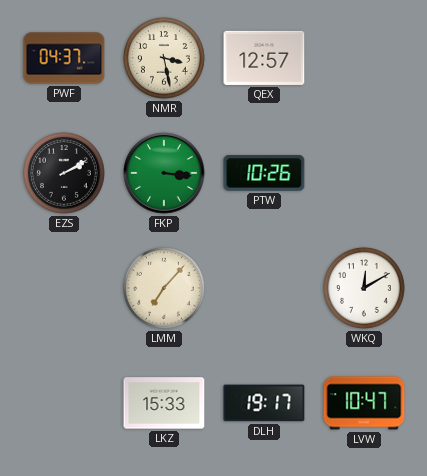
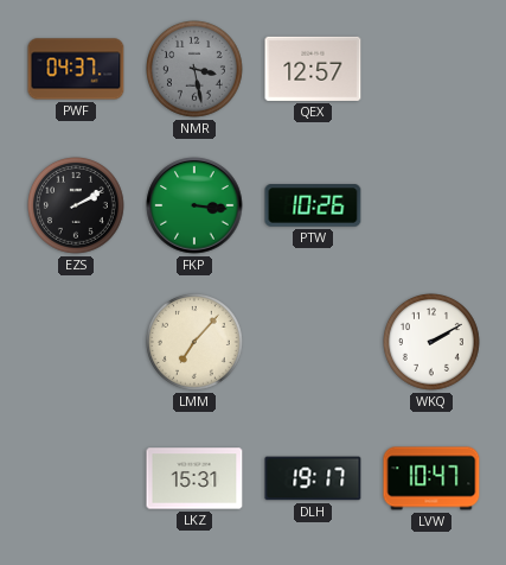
NMR dial: cream -> grey (196, 70)
WKQ: 12:10 -> 2:10 (433, 343)
LKZ: 15:33 -> 15:31 (194, 478)
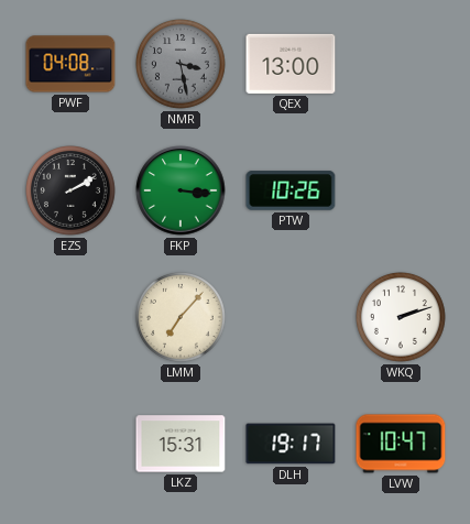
PWF: 04:37 -> 04:08 (70, 64)
QEX: 12:57 -> 13:00 (291, 64)
WKQ: 2:10 -> 2:12 (402, 318)
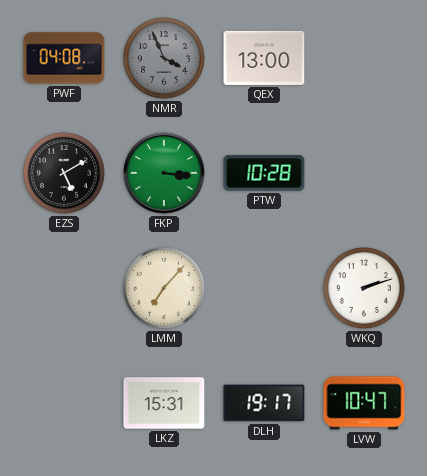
NMR: 3:28 -> 3:56 (165, 59)
EZS: 2:10 -> 5:10 (65, 174)
PTW: 10:26 -> 10:28 (264, 173)
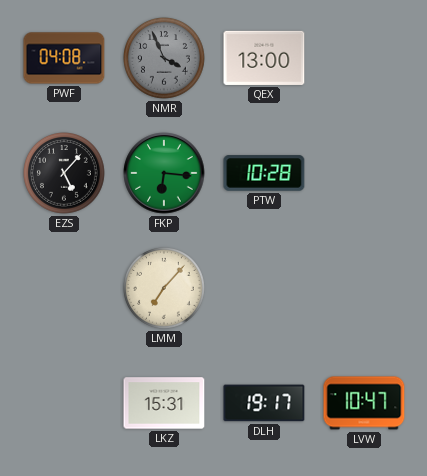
EZS: 5:10 -> 5:07 (65, 174)
FKP: 3:16 -> 6:16 (164, 173)
WKQ: 2:12 -> none (365, 289)
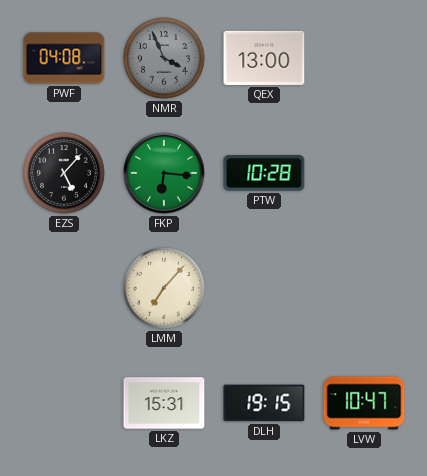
DLH: 19:17 -> 19:15 (264, 403)
